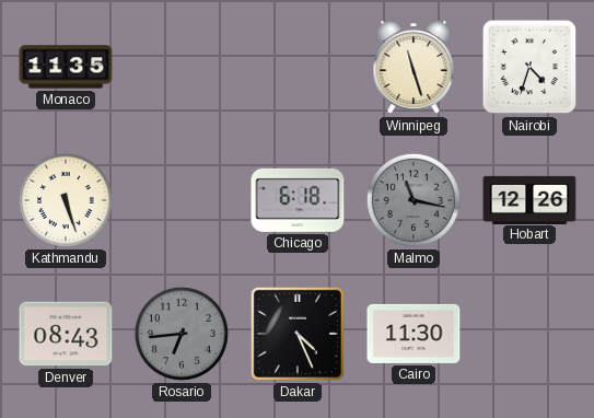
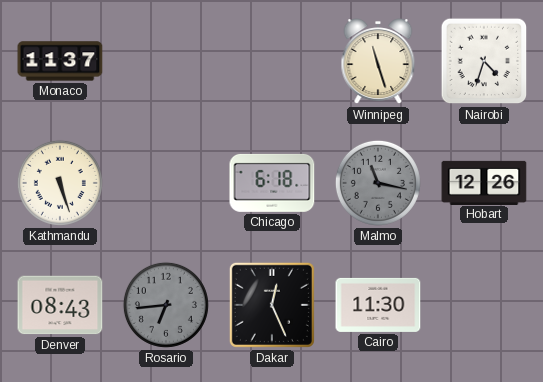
Monaco: 11:35 -> 11:37 (60, 61)
Dakar: 4:26 -> 12:26 (272, 305)
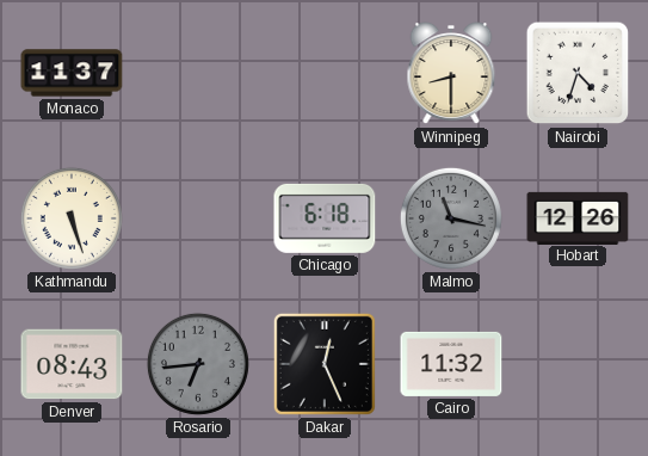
Winnipeg: 11:27 -> 8:30 (451, 74)
Cairo: 11:30 -> 11:32 (451, 364)
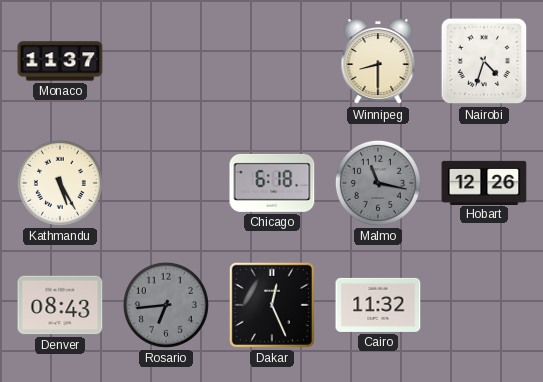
Kathmandu: 5:27 -> 5:25 (60, 183)
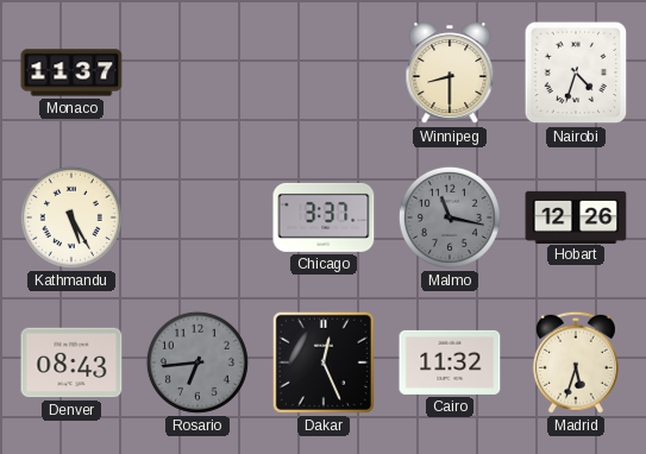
Chicago: 6:18 -> 3:37 (324, 217)
Madrid: none -> 5:33 (576, 362)
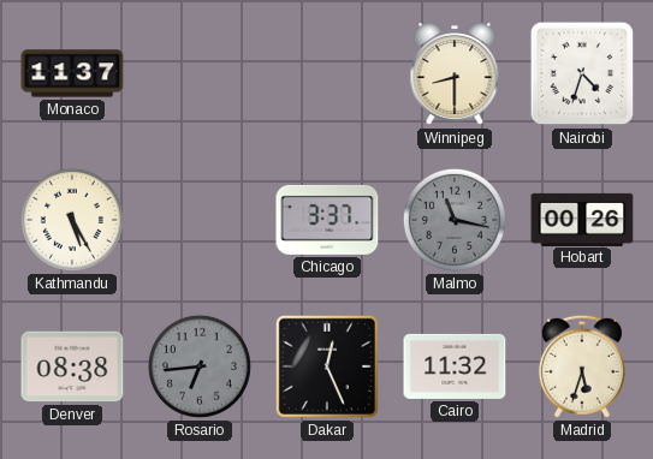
Hobart: 12:26 -> 00:26 (582, 219)
Denver: 08:43 -> 08:38 (72, 366)
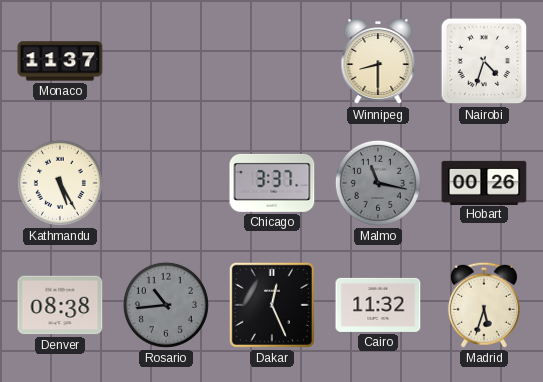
Rosario: 6:44 -> 10:44 (166, 305)
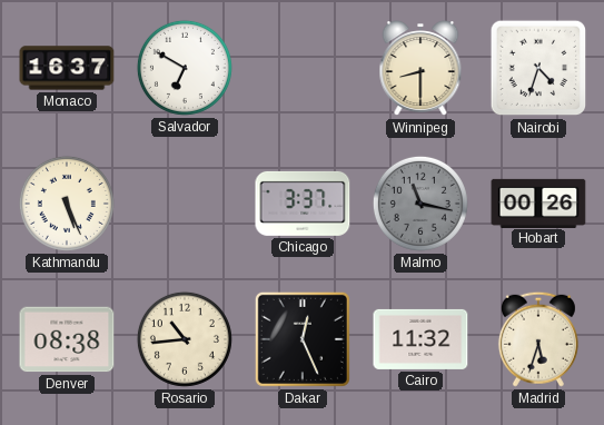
Monaco: 11:37 -> 16:37 (67, 68)
Salvador: none -> 6:50 (185, 68)
Kathmandu: 5:25 -> 5:26 (67, 204)
Rosario dial: grey -> cream (185, 339)
